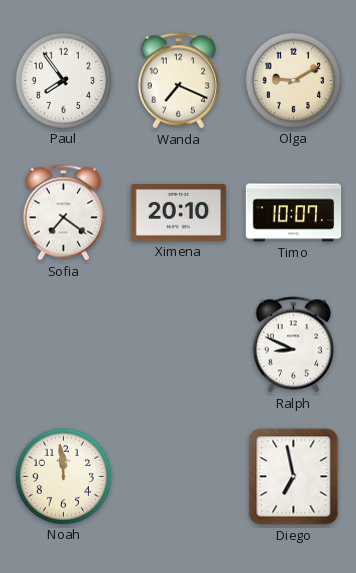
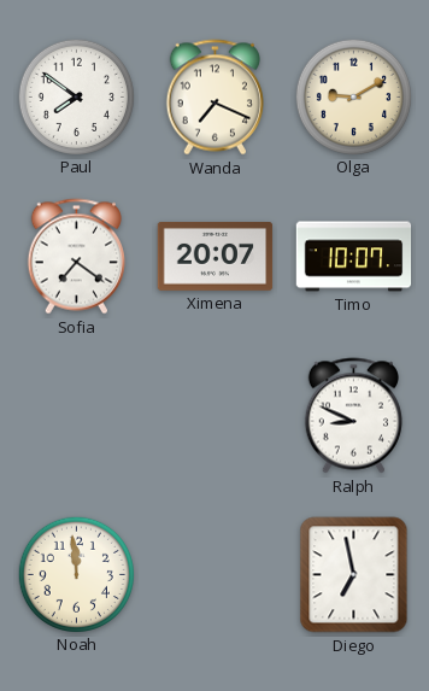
Paul: 7:54 -> 7:51 (76, 96)
Ximena: 20:10 -> 20:07 (216, 257)
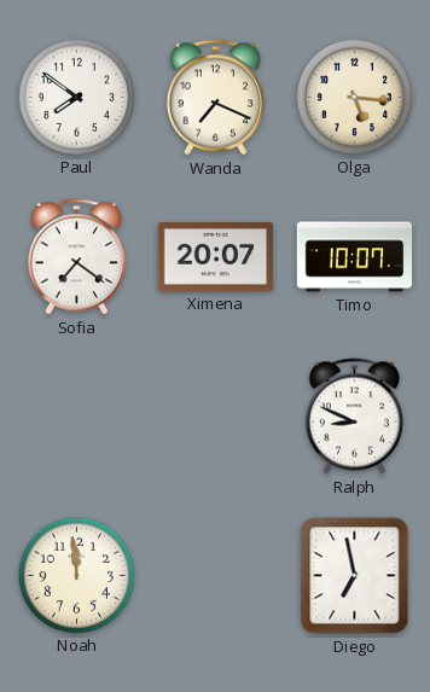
Olga: 9:10 -> 5:16 (354, 97)
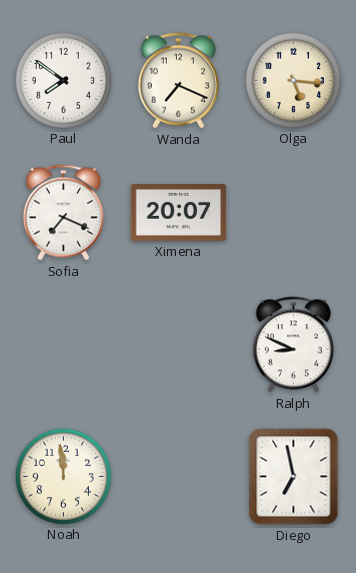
Sofia: 7:21 -> 7:19 (63, 213)
Timo: 10:07 -> none (355, 257)
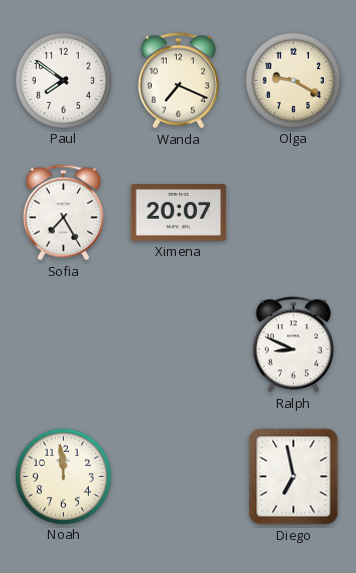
Olga: 5:16 -> 9:20 (293, 80)
Sofia: 7:19 -> 7:25 (63, 213)
